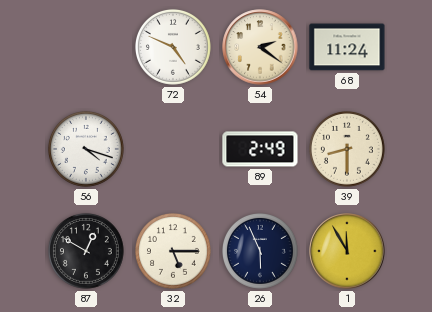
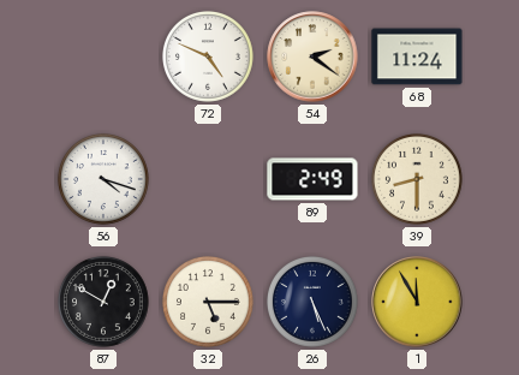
26: 5:56 -> 5:26 (312, 302)
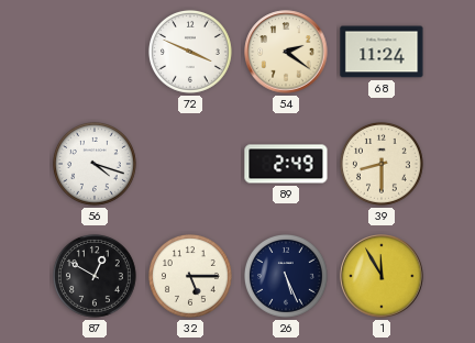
72: 4:49 -> 3:49 (190, 52)
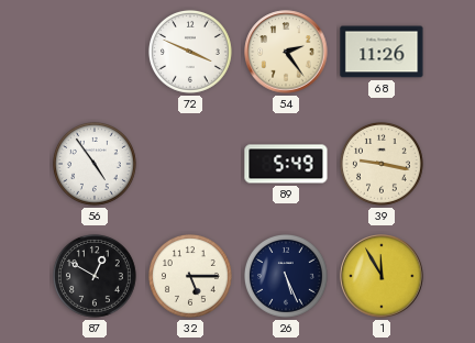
54: 2:21 -> 2:24 (286, 52)
68: 11:24 -> 11:26 (382, 52)
56: 4:18 -> 4:54 (95, 164)
89: 2:49 -> 5:49 (286, 164)
39: 8:30 -> 9:17 (382, 164)
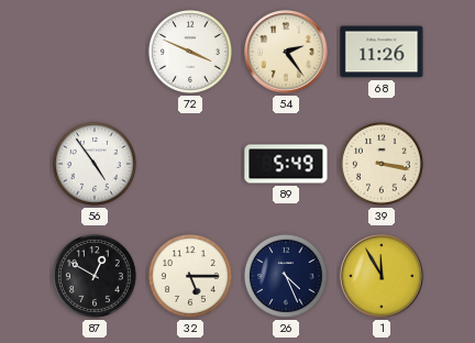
39: 9:17 -> 3:17 (382, 164)
26: 5:26 -> 4:26 (286, 276)
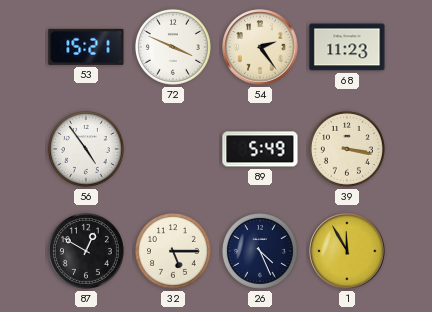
53: none -> 15:21 (86, 47)
68: 11:26 -> 11:23 (347, 47)
